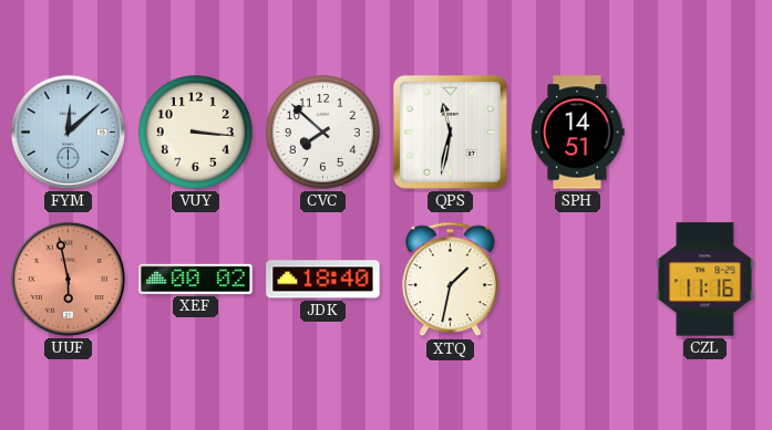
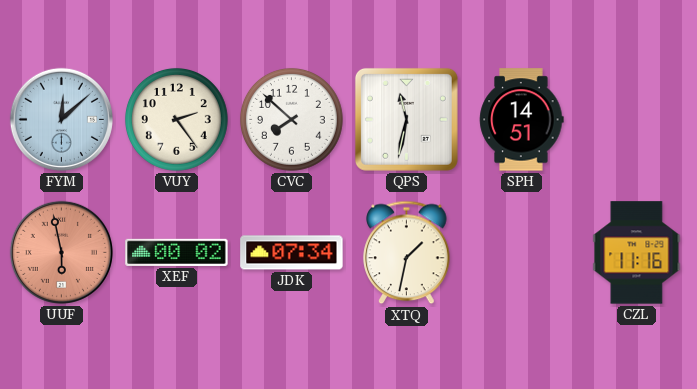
VUY: 3:16 -> 2:24 (176, 119)
JDK: 18:40 -> 07:34 (292, 253)
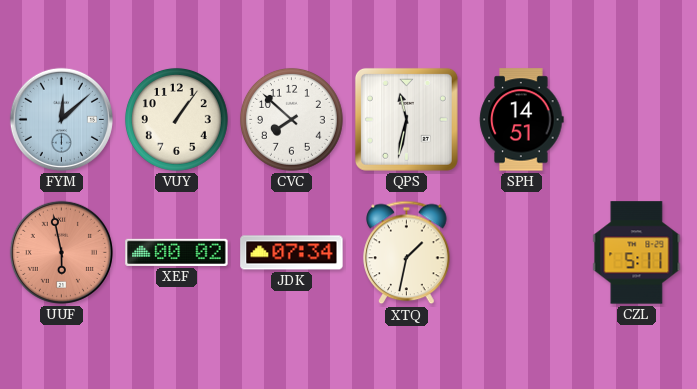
VUY: 2:24 -> 1:06 (176, 119)
CZL: 11:16 -> 5:11 (637, 253)
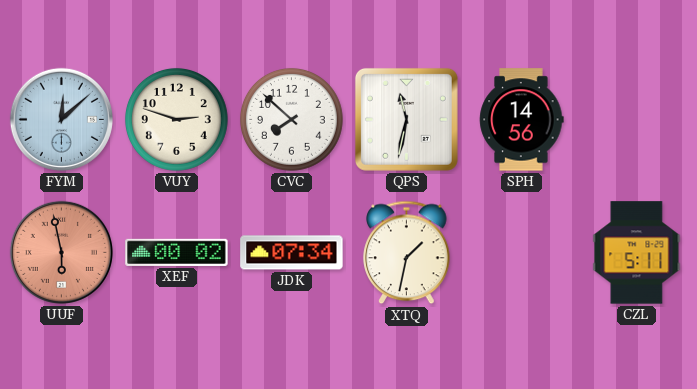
VUY: 1:06 -> 2:48 (176, 119)
SPH: 14:51 -> 14:56 (522, 120)
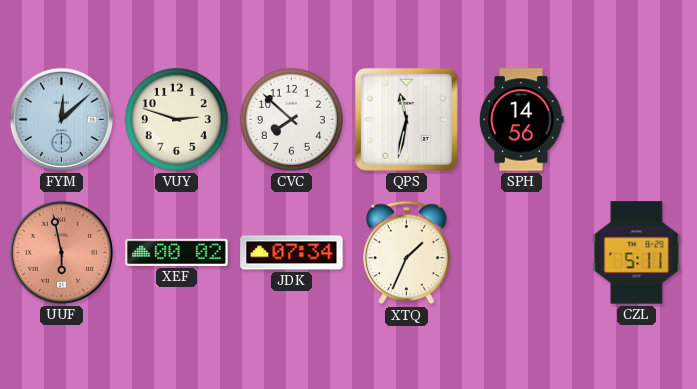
XTQ: 1:32 -> 1:34 (407, 253)
